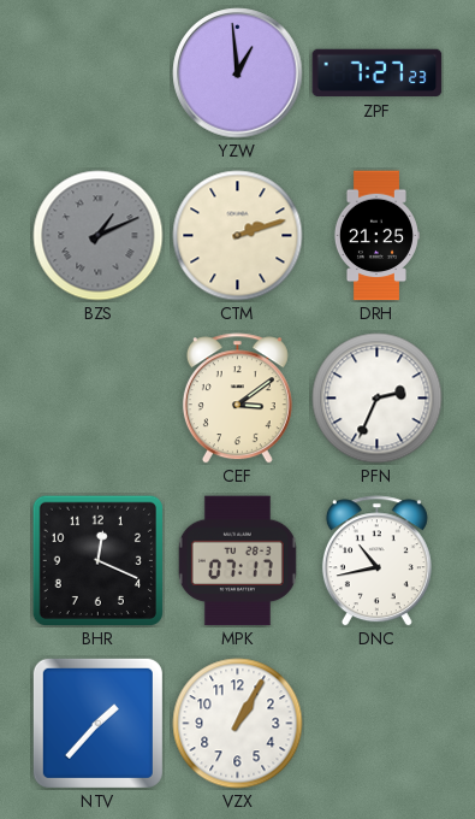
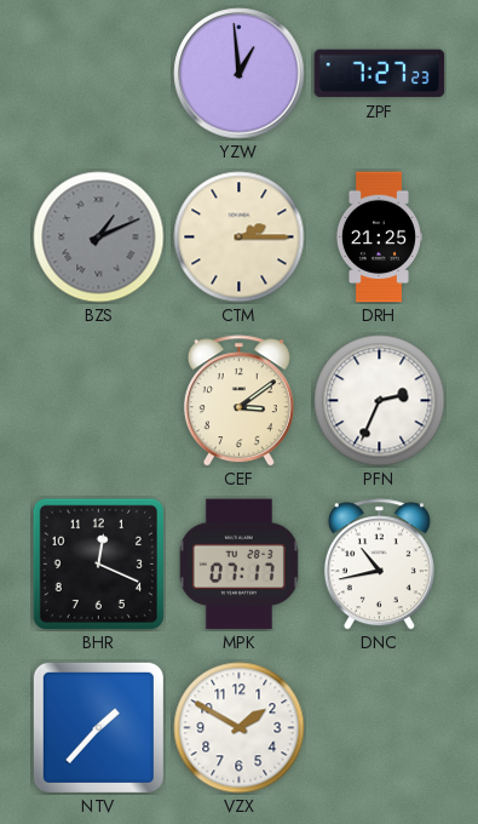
CTM: 2:12 -> 2:15 (240, 238)
VZX: 1:05 -> 1:50 (240, 728)
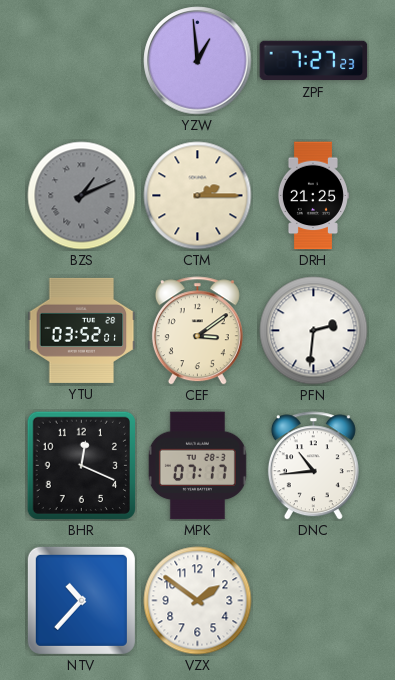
YTU: none -> 03:52 (82, 330)
PFN: 2:34 -> 2:31 (314, 331)
DNC: 10:43 -> 10:44 (313, 466)
NTV: 1:37 -> 10:37 (81, 600)
VZX: 1:50 -> 1:51 (198, 601)
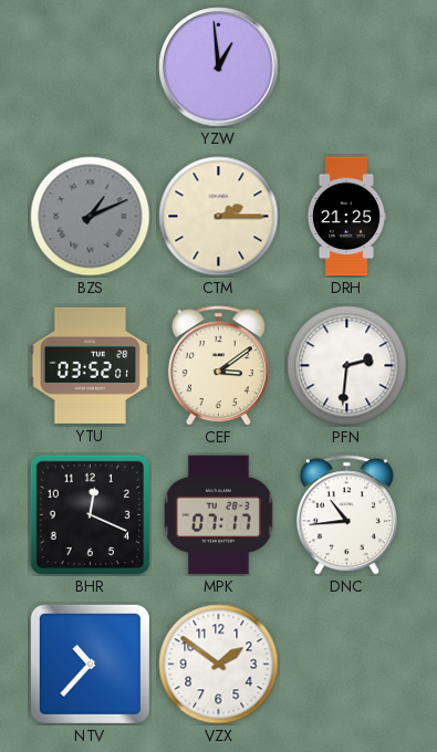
ZPF: 7:27 -> none (314, 61)
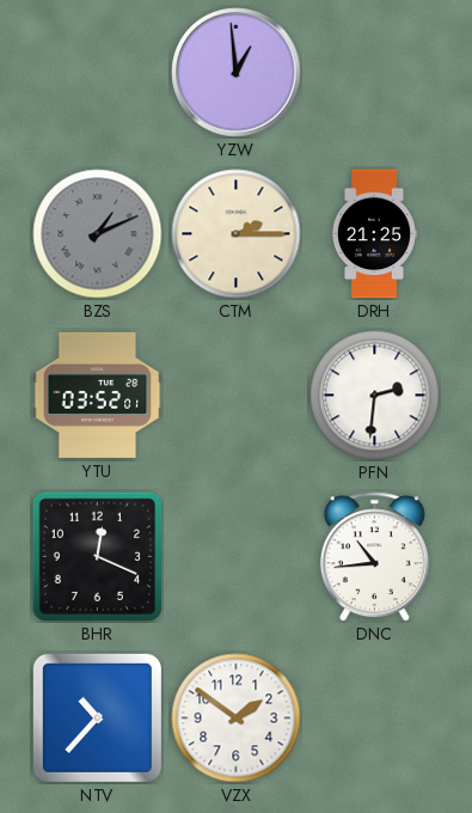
CEF: 3:09 -> none (218, 366)
MPK: 07:17 -> none (218, 515)
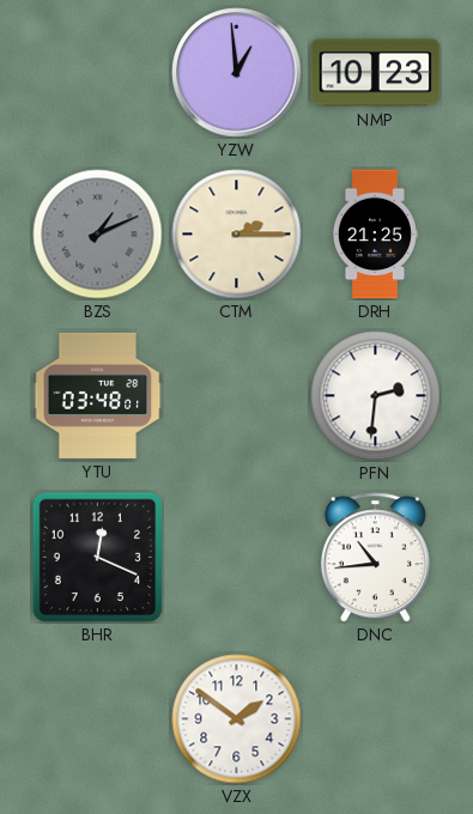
NMP: none -> 10:23 (376, 73)
YTU: 03:52 -> 03:48 (98, 395)
NTV: 10:37 -> none (97, 717)
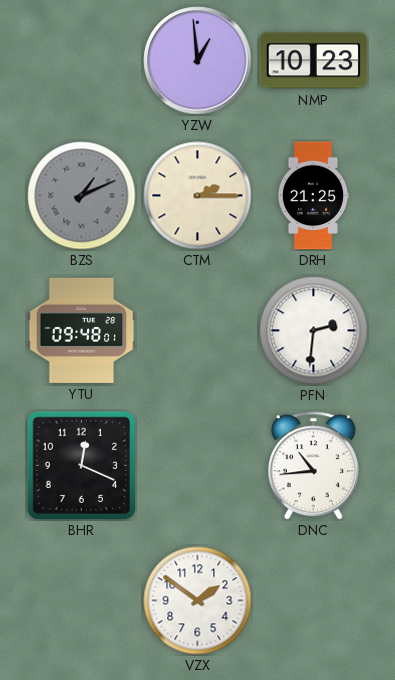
YTU: 03:48 -> 09:48 (82, 330)
